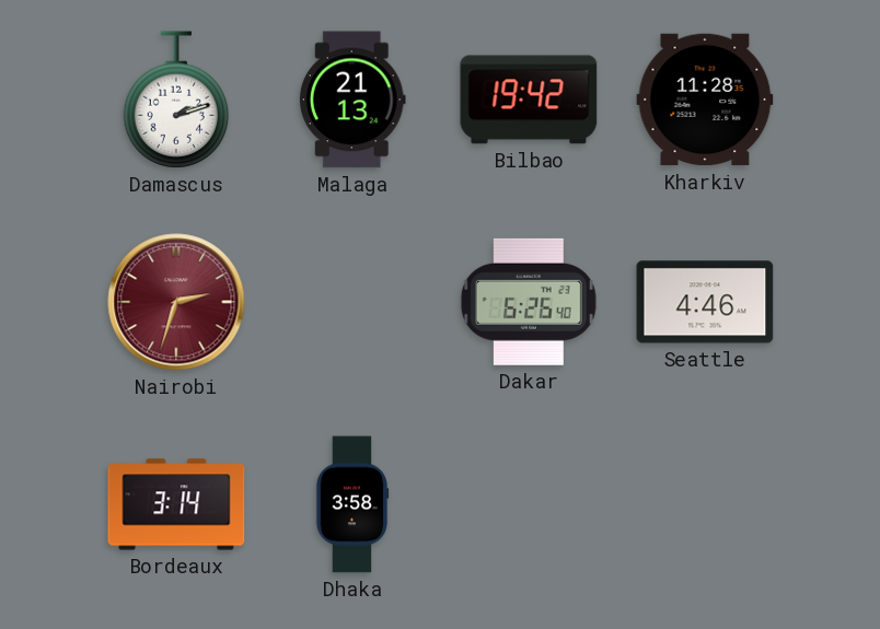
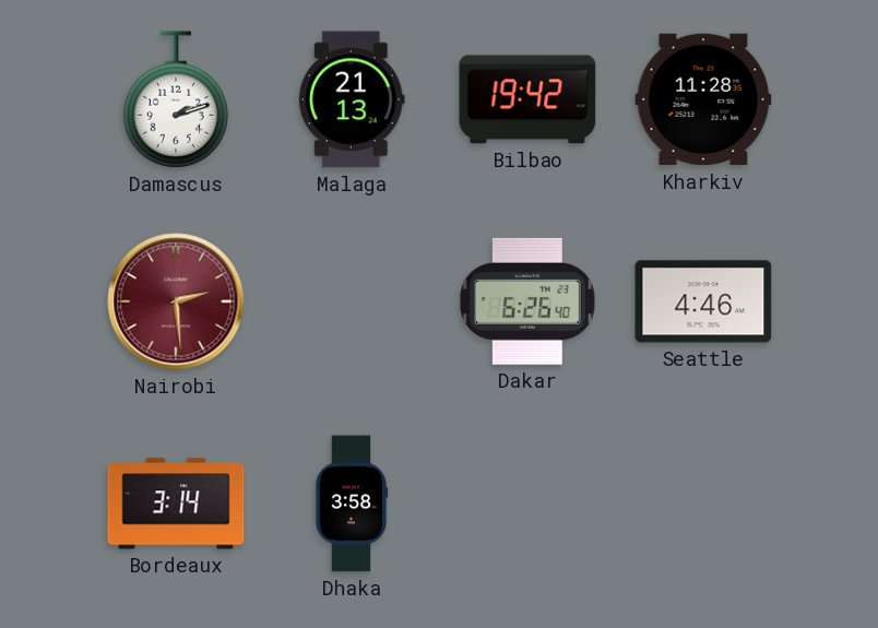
Nairobi: 2:33 -> 2:29 (176, 301)
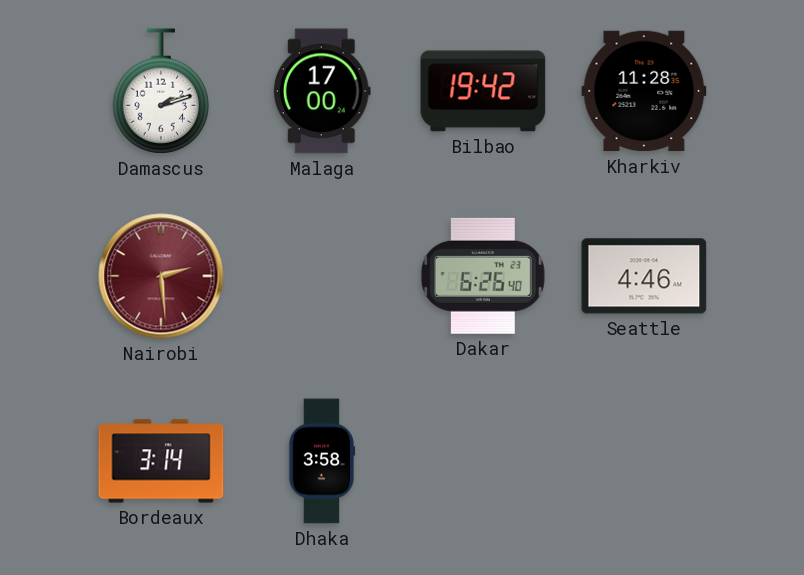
Malaga: 21:13 -> 17:00 (322, 91)
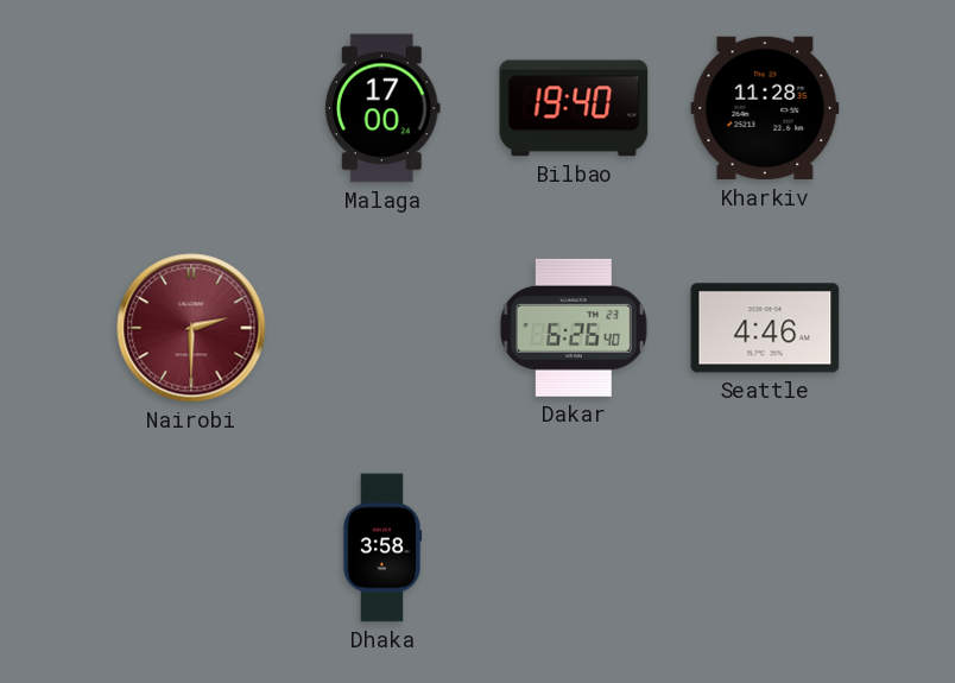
Damascus: 2:12 -> none (161, 91)
Bilbao: 19:42 -> 19:40 (574, 108)
Nairobi: 2:29 -> 2:30 (191, 328)
Bordeaux: 3:14 -> none (161, 461)
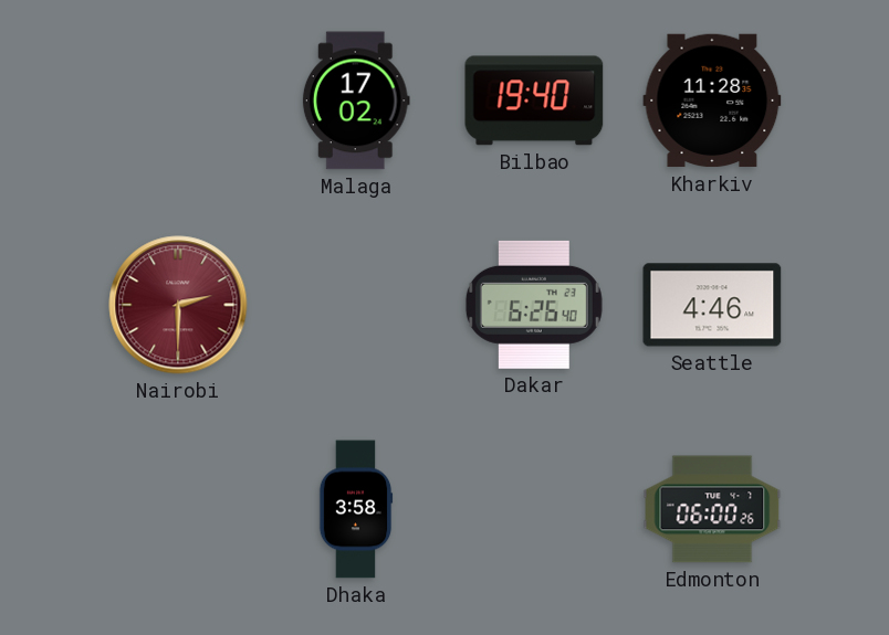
Malaga: 17:00 -> 17:02 (356, 100)
Edmonton: none -> 06:00 (712, 509)
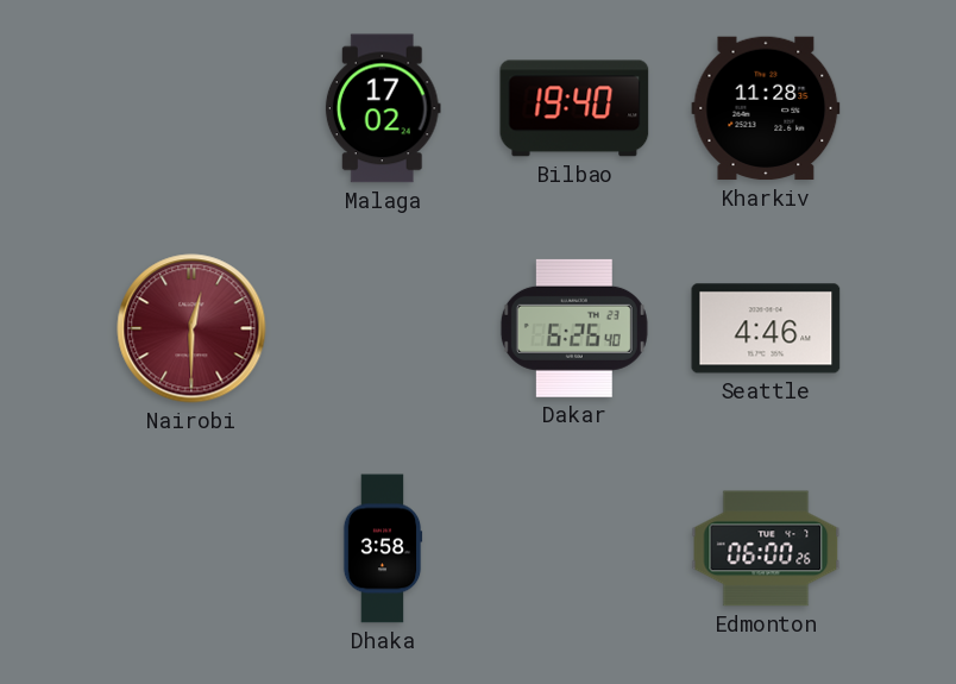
Nairobi: 2:30 -> 12:30 (191, 328)
